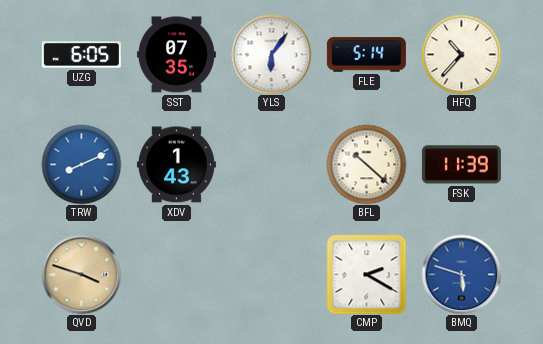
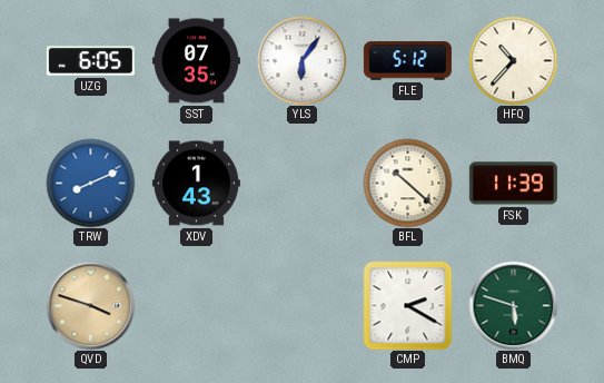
FLE: 5:14 -> 5:12 (407, 61)
BMQ dial: blue -> green (513, 305)
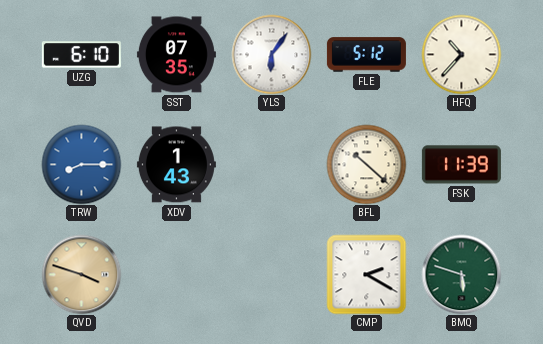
UZG: 6:05 -> 6:10 (81, 55)
TRW: 8:11 -> 8:15 (81, 164)
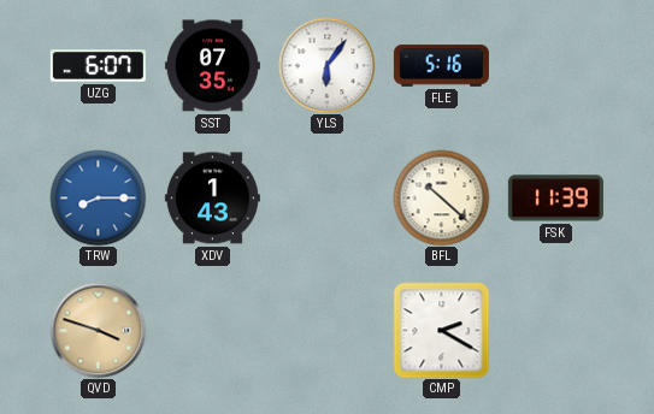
UZG: 6:10 -> 6:07 (98, 66)
FLE: 5:12 -> 5:16 (441, 66)
HFQ: 10:37 -> none (461, 54)
BMQ: 5:48 -> none (461, 274)
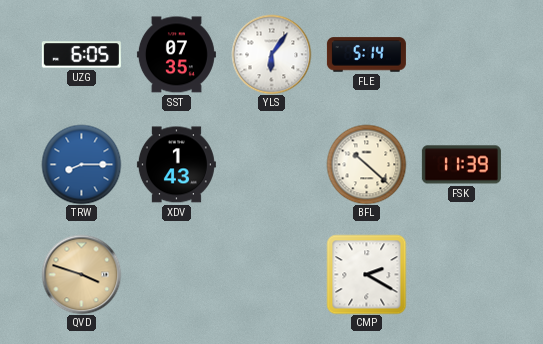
UZG: 6:07 -> 6:05 (81, 55)
FLE: 5:16 -> 5:14 (366, 55)
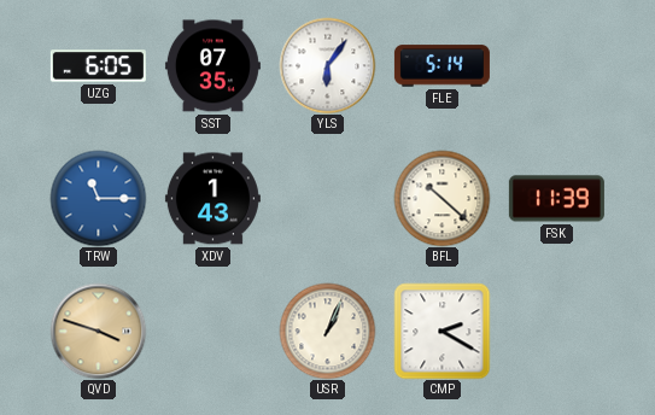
TRW: 8:15 -> 11:15 (98, 198)
USR: none -> 1:04 (327, 331)
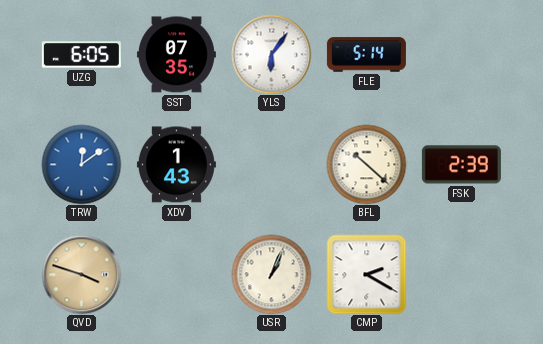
TRW: 11:15 -> 12:09 (81, 164)
FSK: 11:39 -> 2:39 (461, 165)
